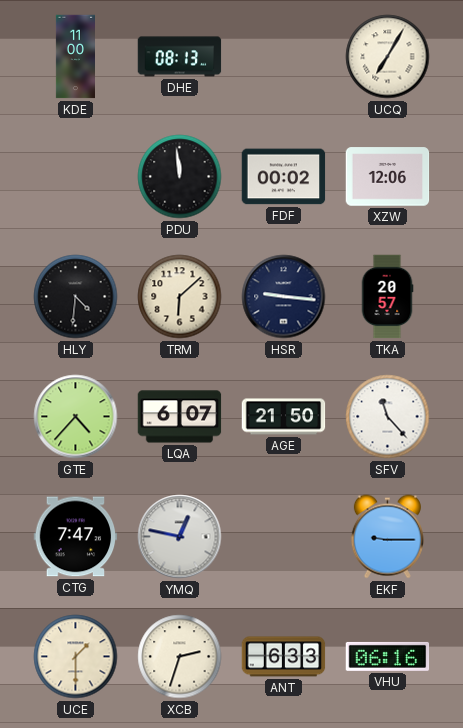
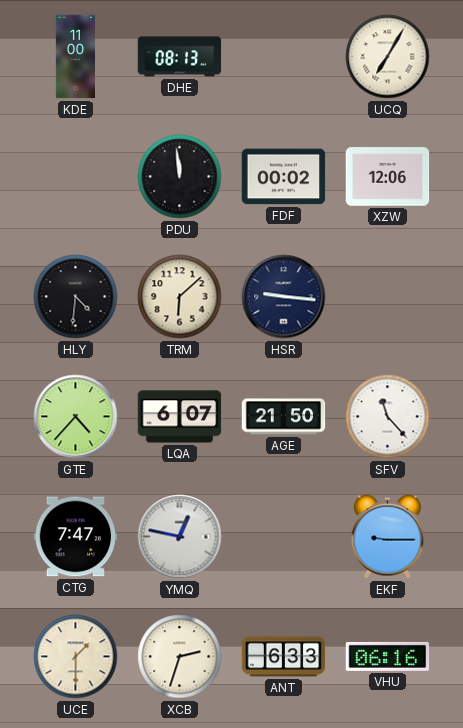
TKA: 20:57 -> none (387, 297)
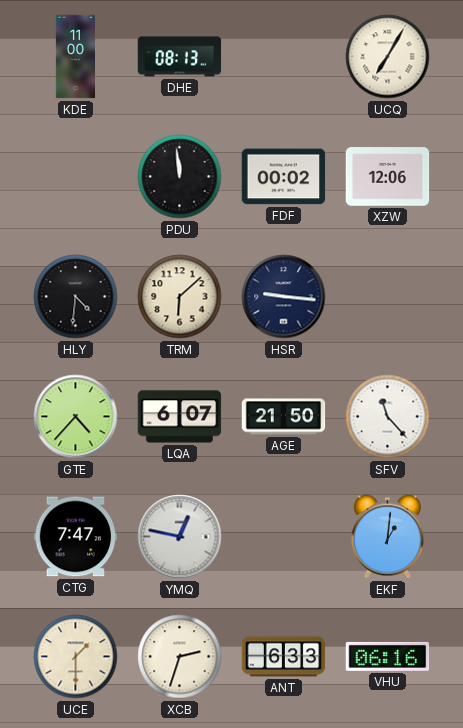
EKF: 9:15 -> 1:01 (387, 537)
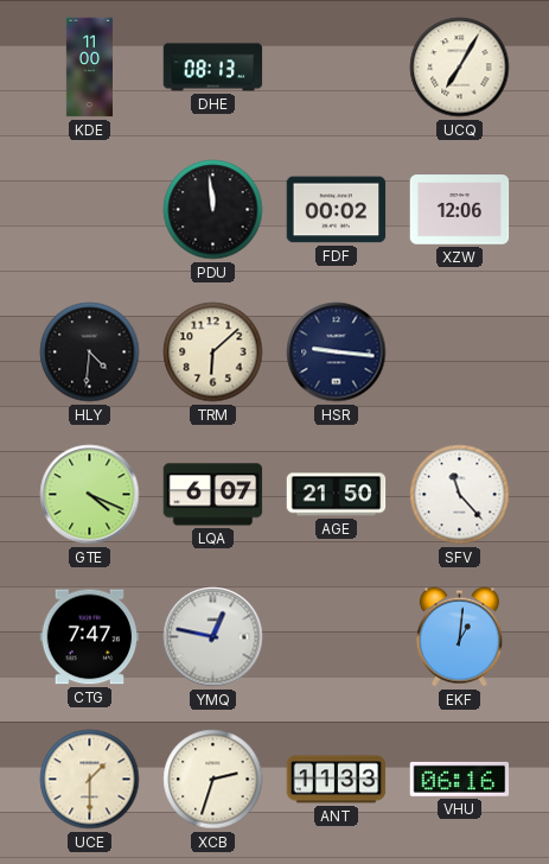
GTE: 4:37 -> 4:19 (90, 495)
ANT: 6:33 -> 11:33 (337, 780)
